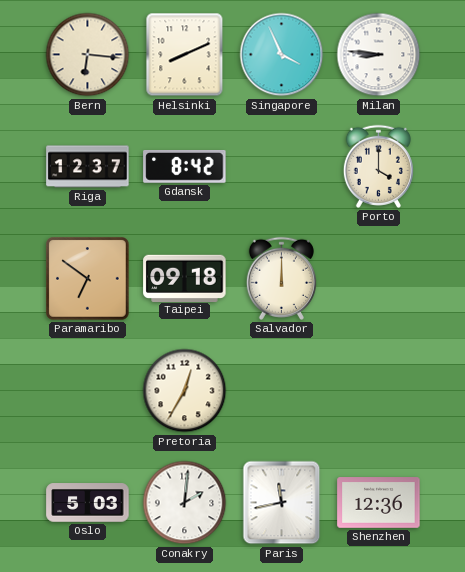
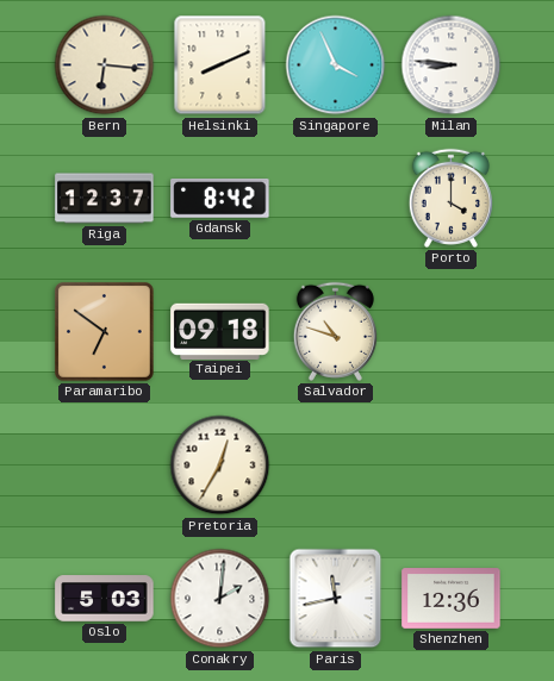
Salvador: 12:00 -> 10:48 (335, 331)
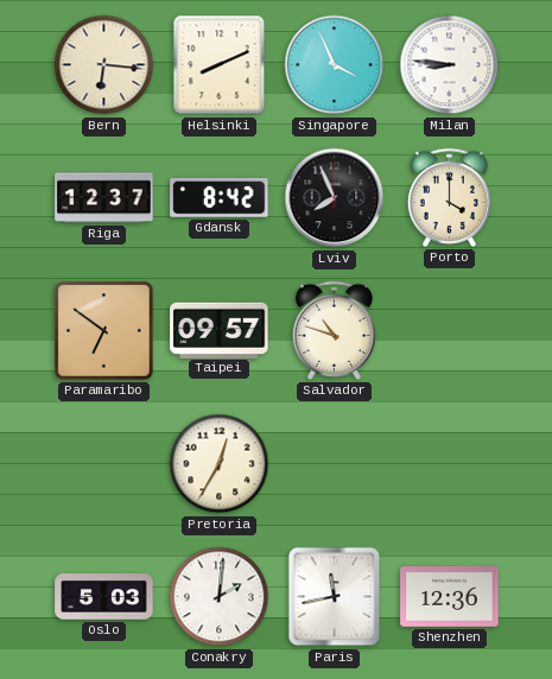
Lviv: none -> 7:56 (335, 198)
Taipei: 09:18 -> 09:57 (220, 330)
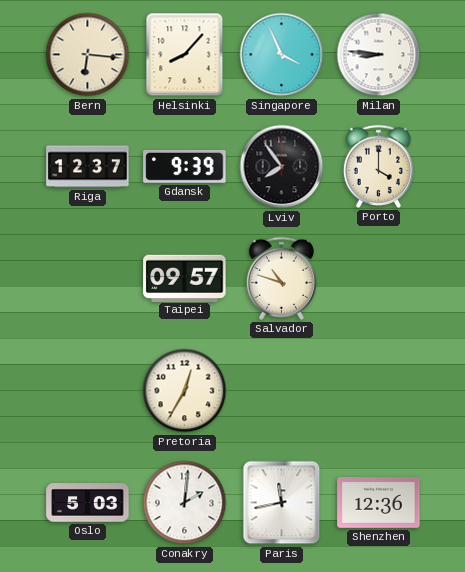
Helsinki: 8:11 -> 8:07 (185, 55)
Gdansk: 8:42 -> 9:39 (185, 167)
Lviv: 7:56 -> 7:54 (282, 167)
Paramaribo: 6:51 -> none (104, 331)
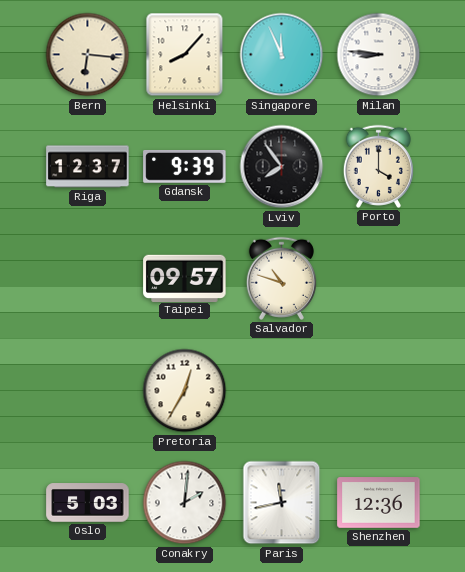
Singapore: 3:56 -> 11:56 (282, 55)
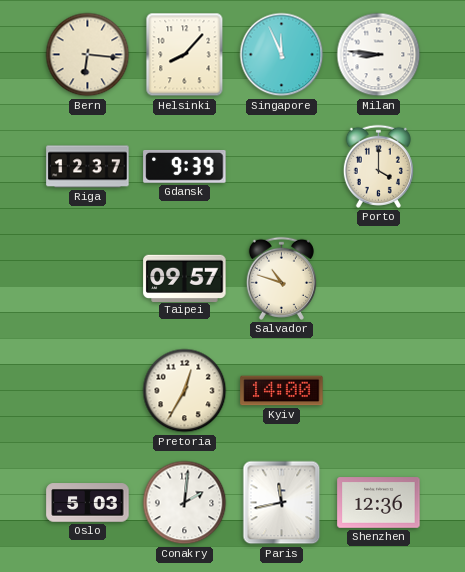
Lviv: 7:54 -> none (282, 167)
Kyiv: none -> 14:00 (282, 391)
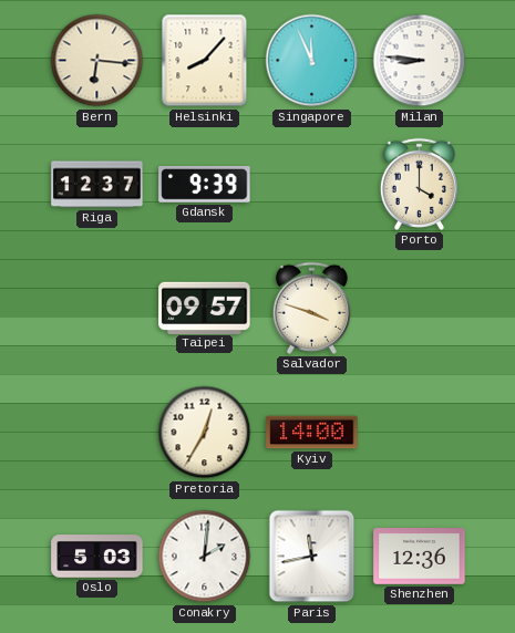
Salvador: 10:48 -> 3:48 (311, 308)
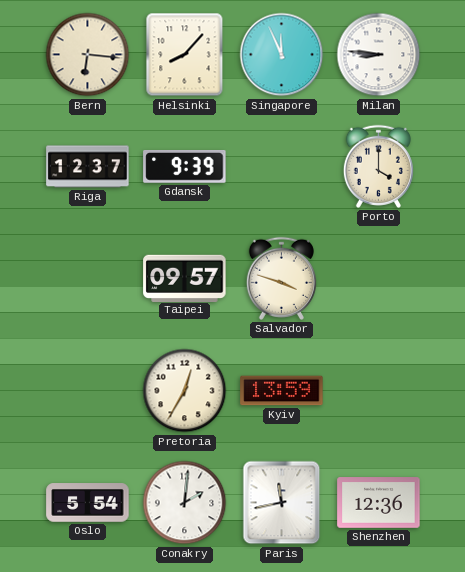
Kyiv: 14:00 -> 13:59 (282, 391)
Oslo: 5:03 -> 5:54 (88, 503)
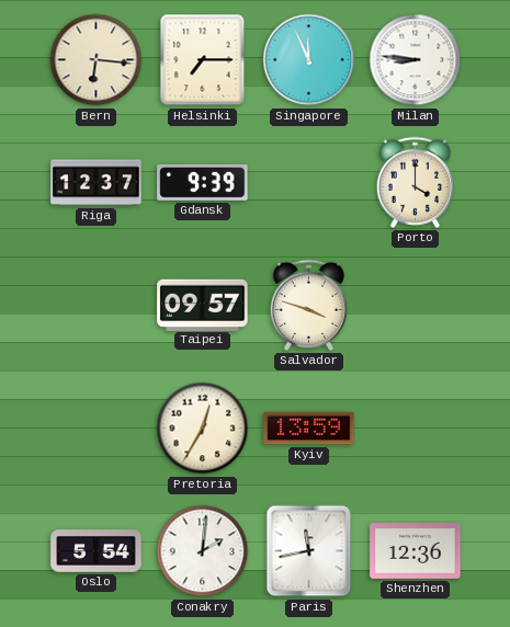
Helsinki: 8:07 -> 7:15 (203, 60)
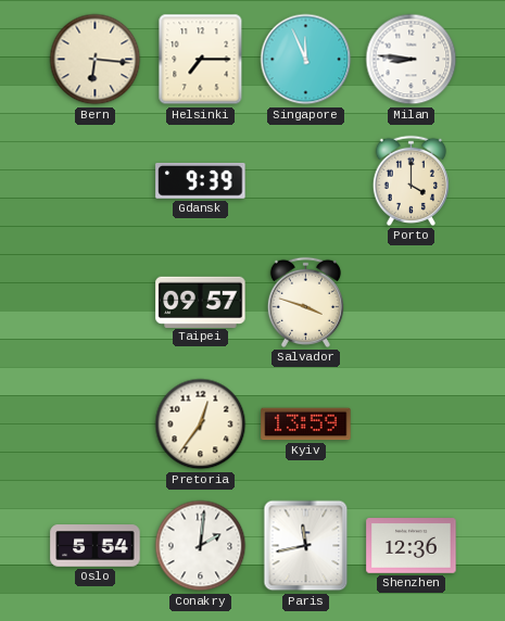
Riga: 12:37 -> none (97, 183)
Pretoria: 12:35 -> 12:36 (201, 424)
